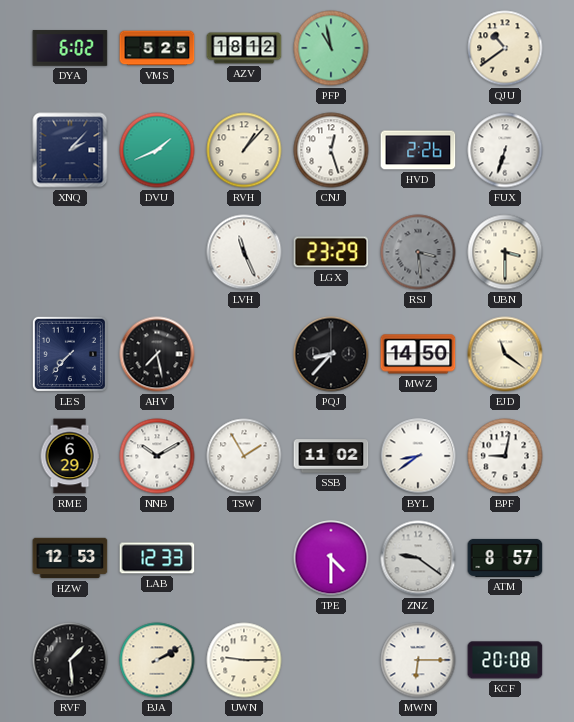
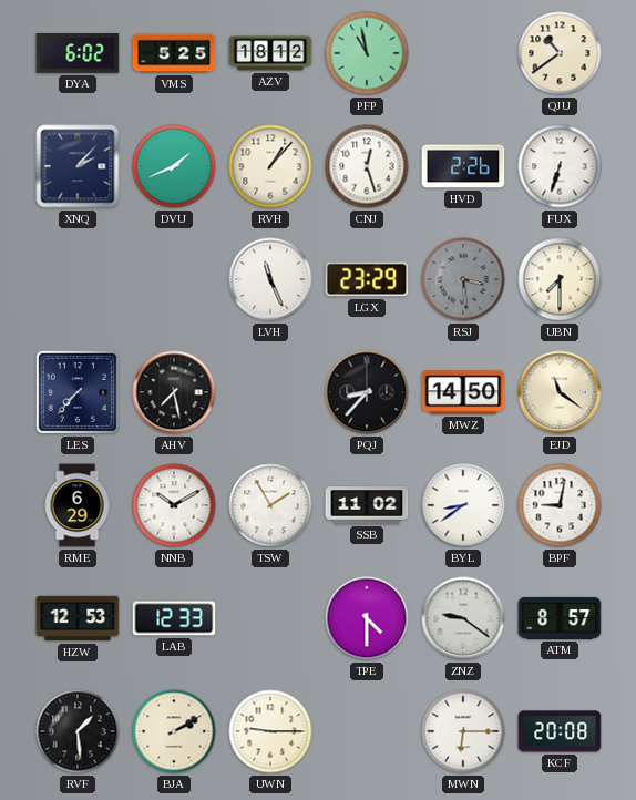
UBN: 3:30 -> 7:30 (560, 279)
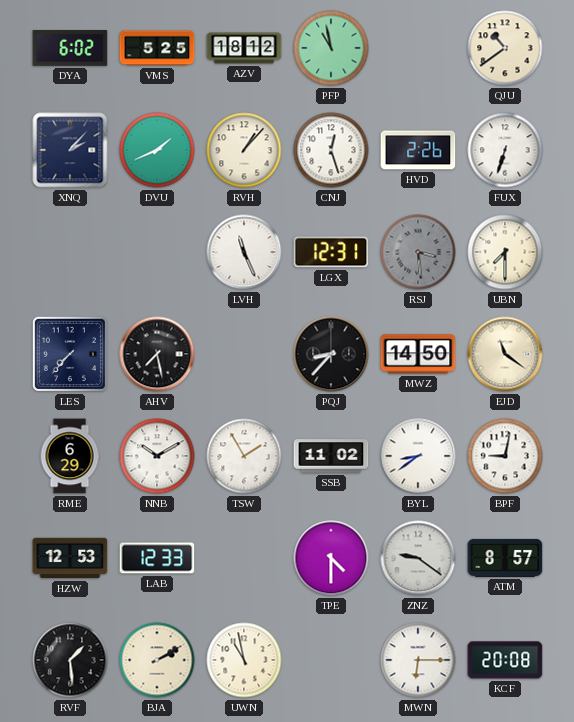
LGX: 23:29 -> 12:31 (331, 252)
UWN: 9:15 -> 10:58 (244, 660)
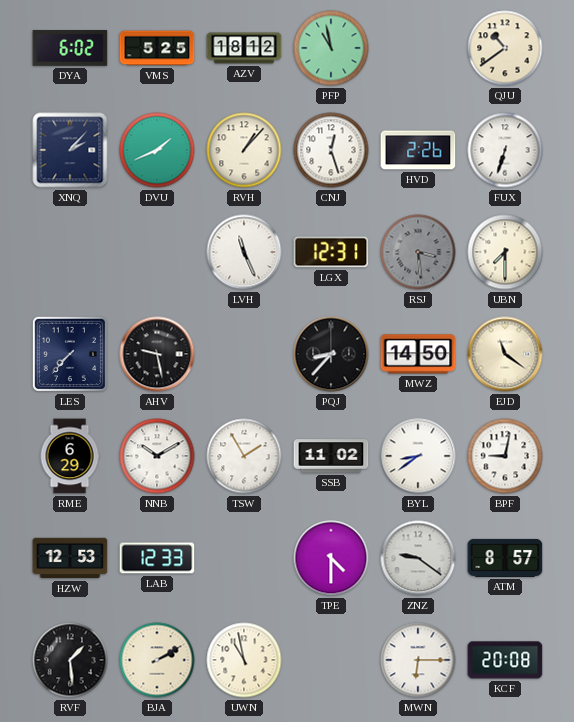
AHV: 7:28 -> 9:28 (157, 354)
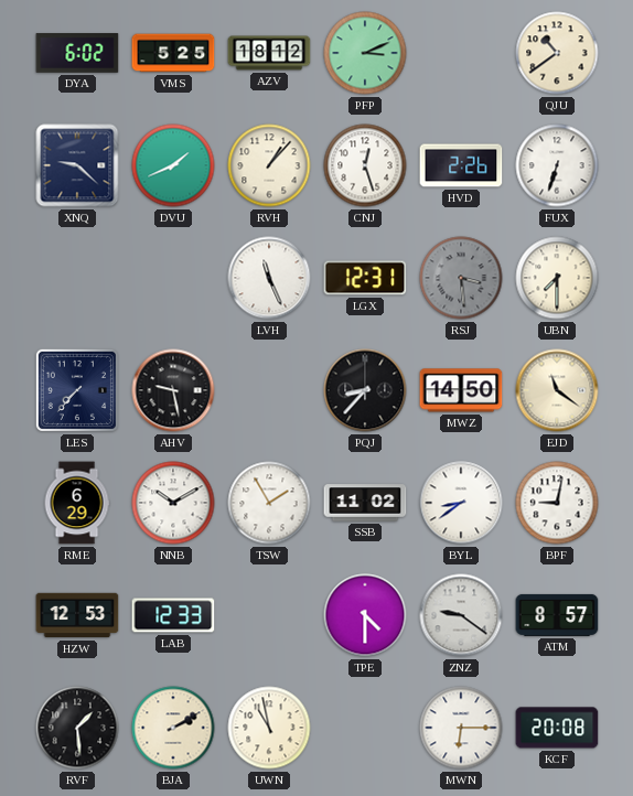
PFP: 10:58 -> 3:11 (365, 53)
XNQ: 2:07 -> 9:22 (77, 165)
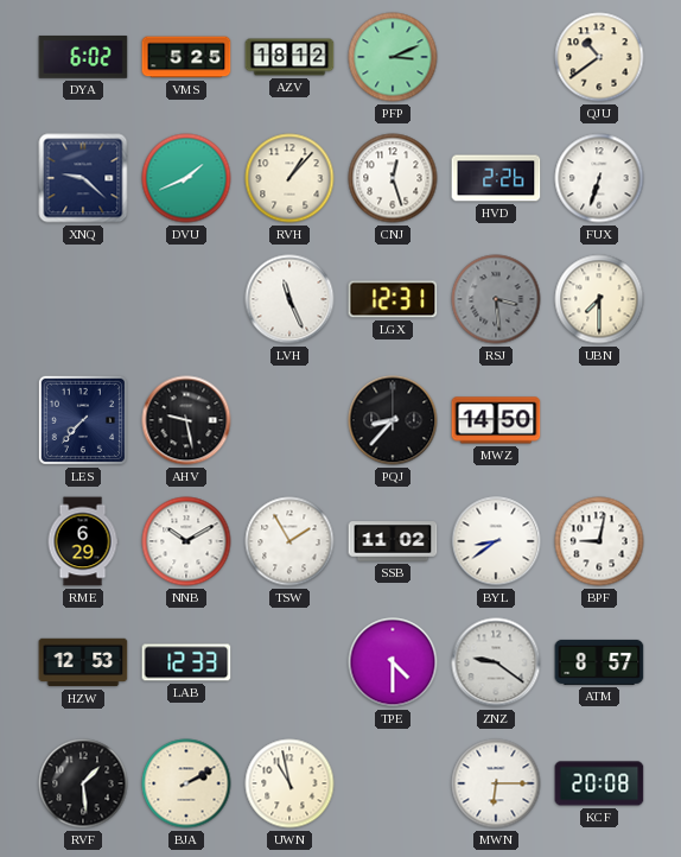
EJD: 11:21 -> none (557, 390)
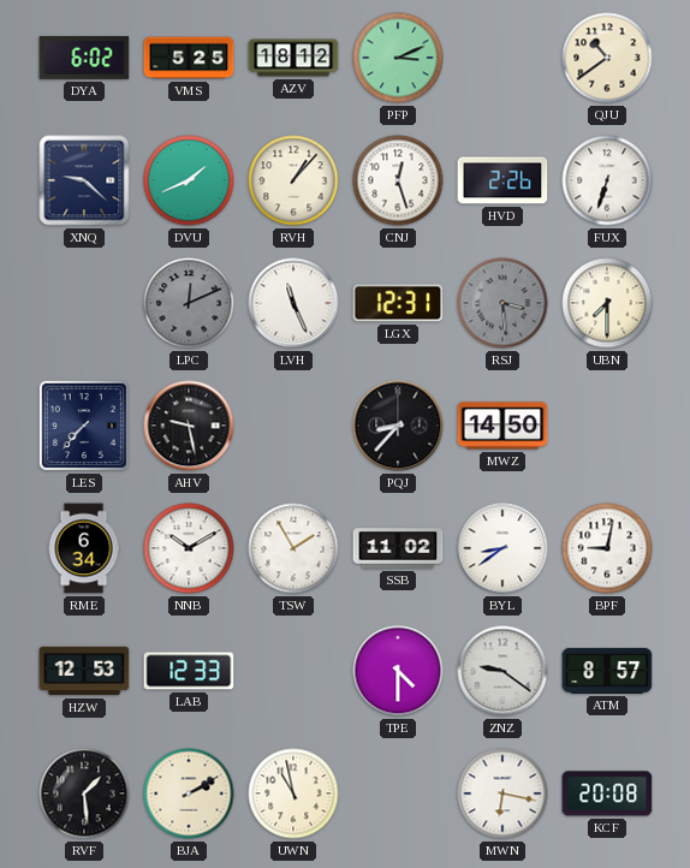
LPC: none -> 12:11 (189, 303)
RME: 6:29 -> 6:34 (84, 548)
MWN: 6:15 -> 6:17 (502, 793)
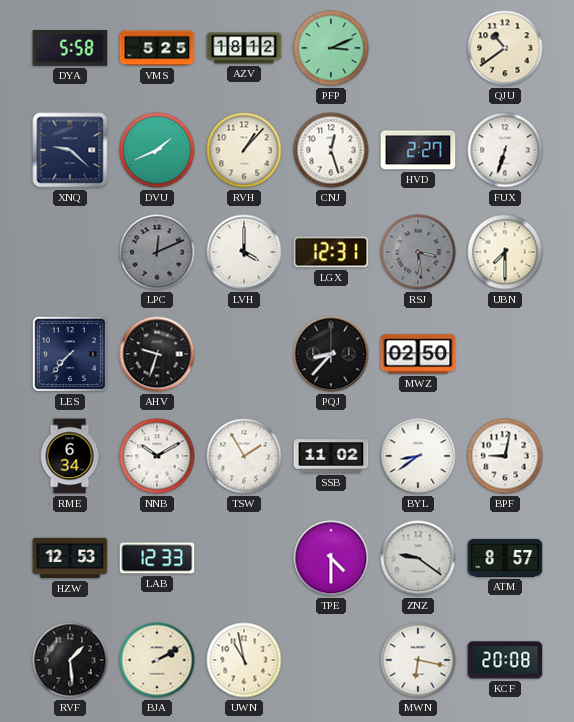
DYA: 6:02 -> 5:58 (70, 49)
HVD: 2:26 -> 2:27 (418, 150)
LVH: 11:26 -> 4:00 (244, 252)
AHV: 9:28 -> 9:33 (157, 354)
MWZ: 14:50 -> 02:50 (418, 354)
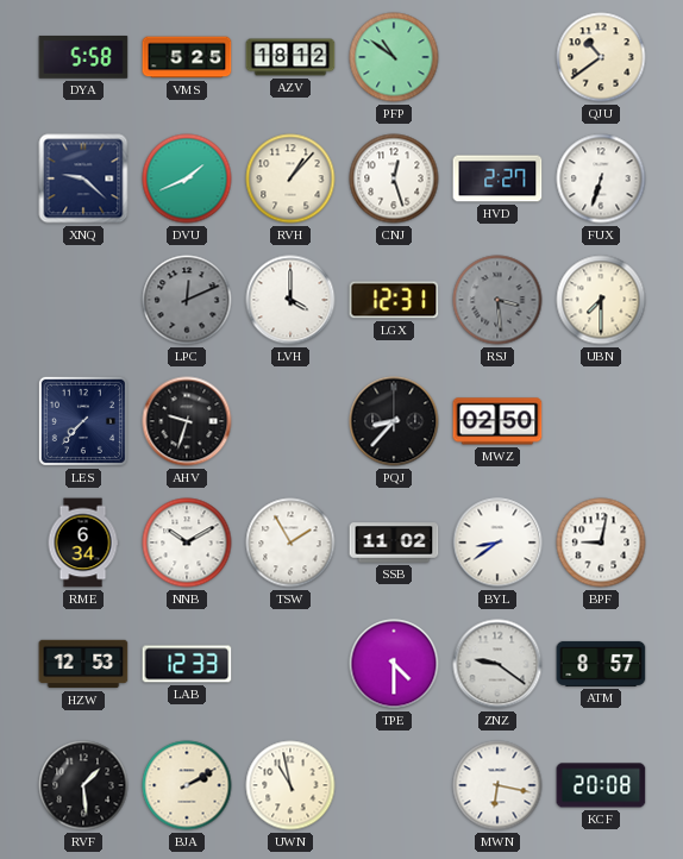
PFP: 3:11 -> 10:51 (394, 57)
